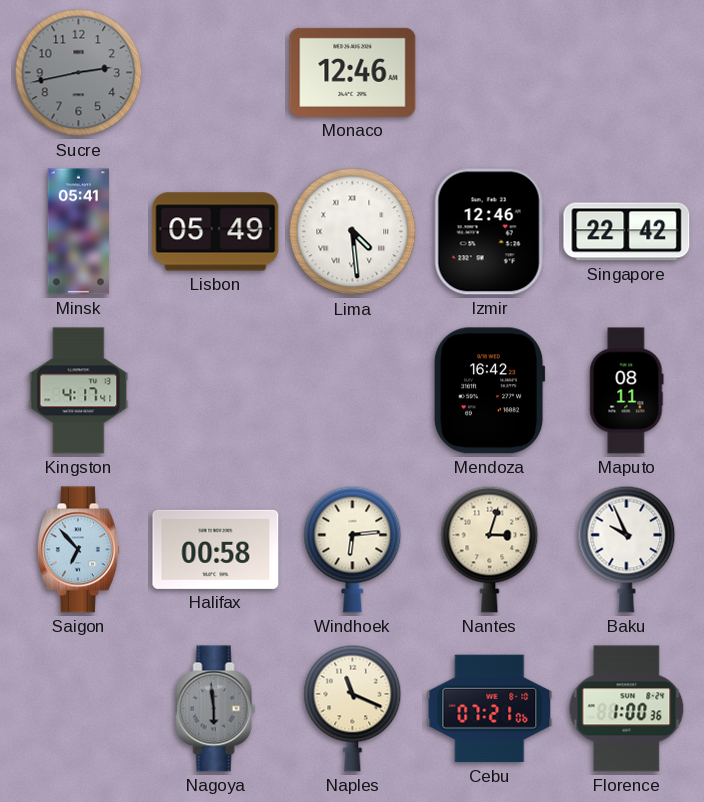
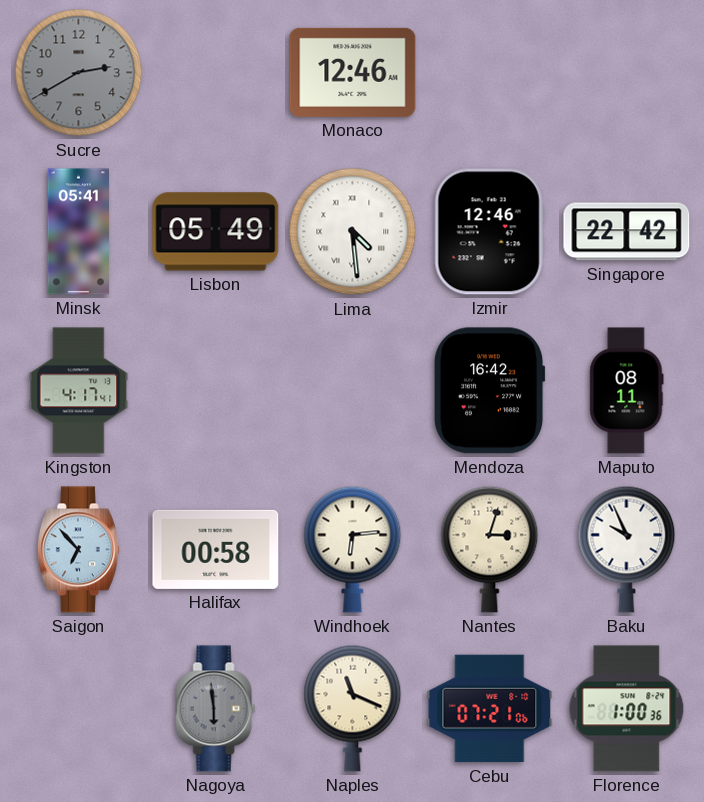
Sucre: 2:43 -> 2:40 (79, 73)
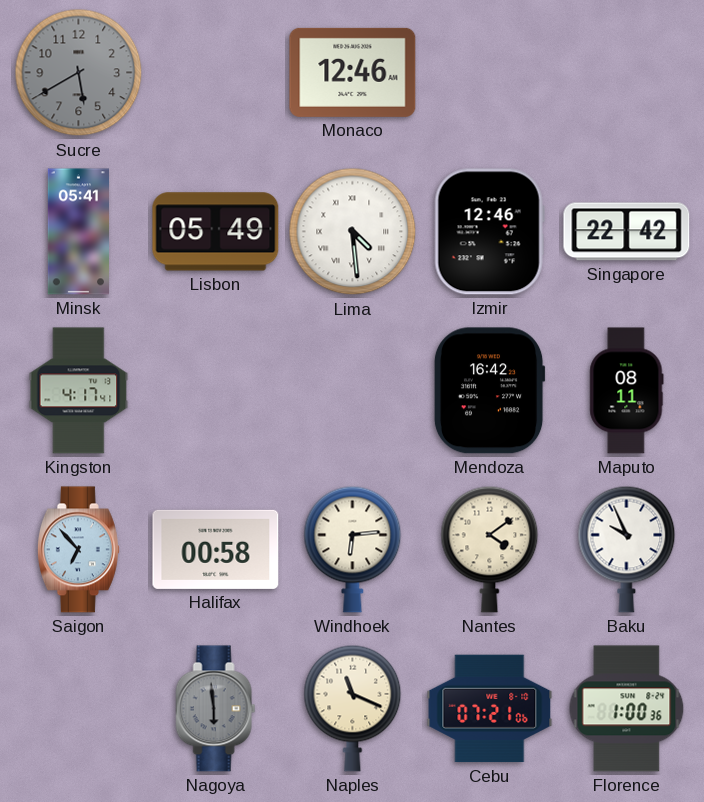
Sucre: 2:40 -> 5:40 (79, 73)
Nantes: 3:03 -> 4:09 (490, 549)
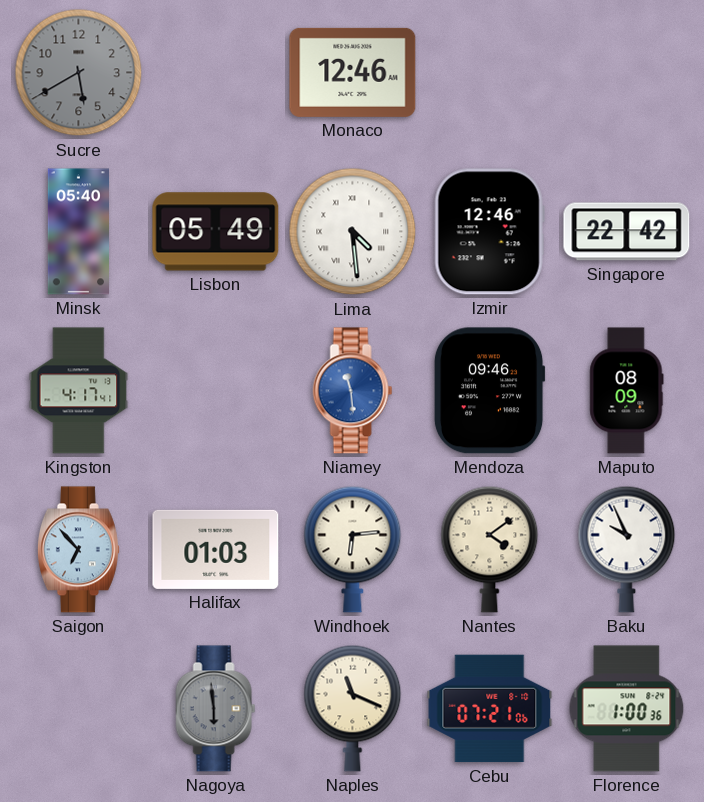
Minsk: 05:41 -> 05:40 (78, 232)
Niamey: none -> 11:29 (353, 391)
Mendoza: 16:42 -> 09:46 (489, 391)
Maputo: 08:11 -> 08:09 (627, 391)
Halifax: 00:58 -> 01:03 (216, 549)
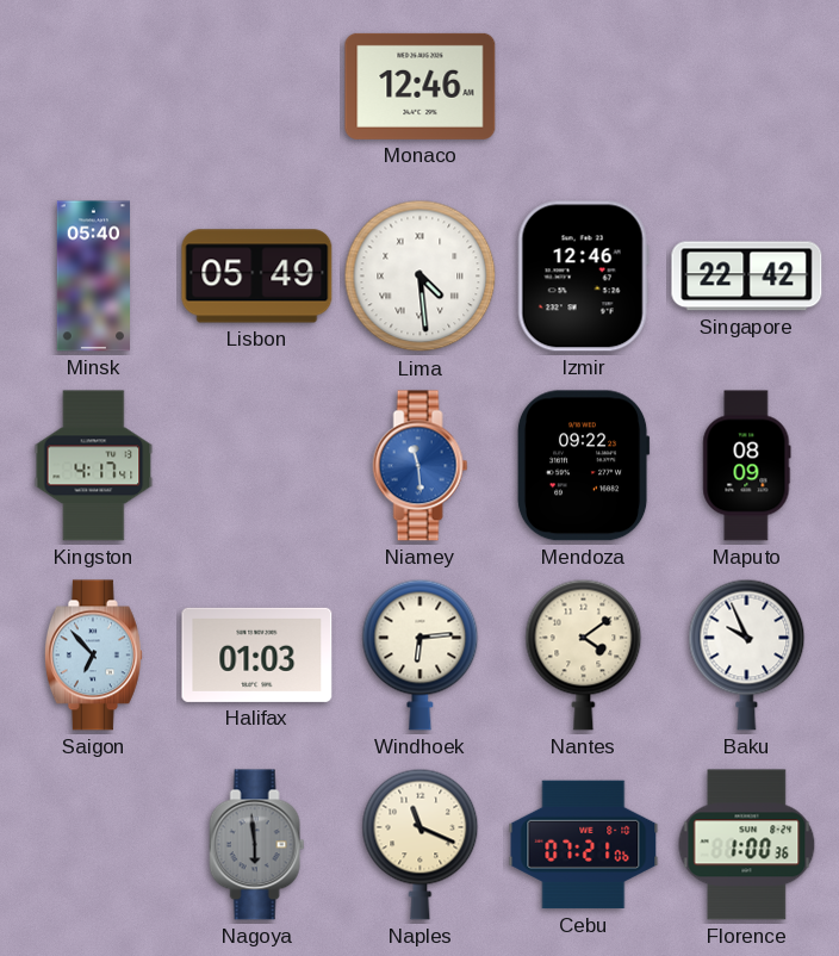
Sucre: 5:40 -> none (79, 73)
Mendoza: 09:46 -> 09:22 (583, 466)
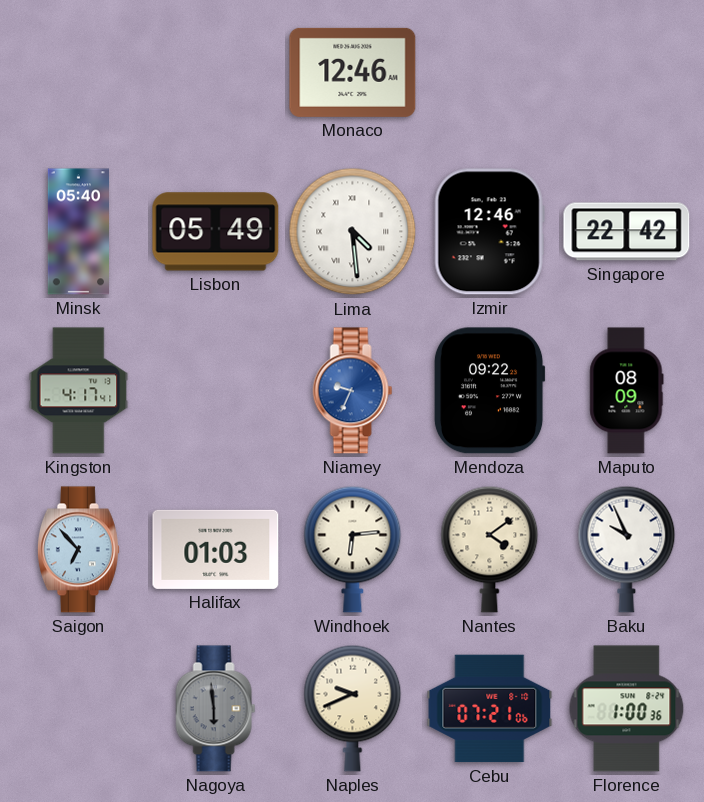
Niamey: 11:29 -> 9:34 (353, 391)
Naples: 11:19 -> 9:41 (353, 708)
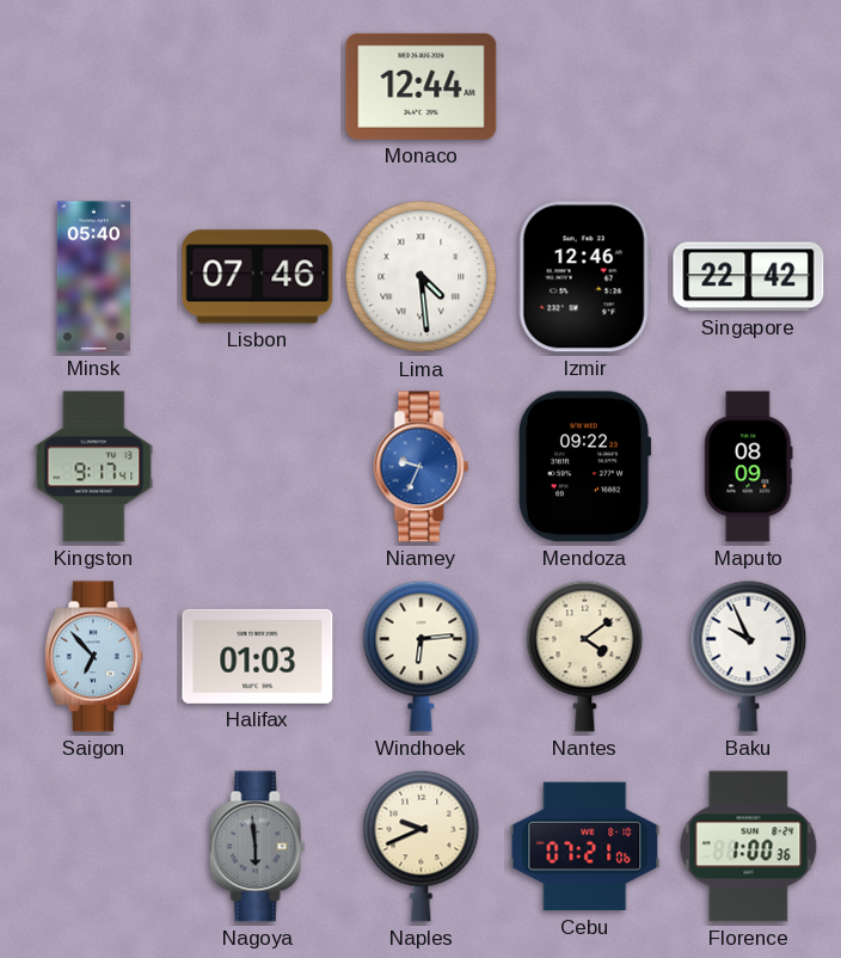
Monaco: 12:46 -> 12:44 (422, 86)
Lisbon: 05:49 -> 07:46 (258, 277)
Kingston: 4:17 -> 9:17 (94, 467)
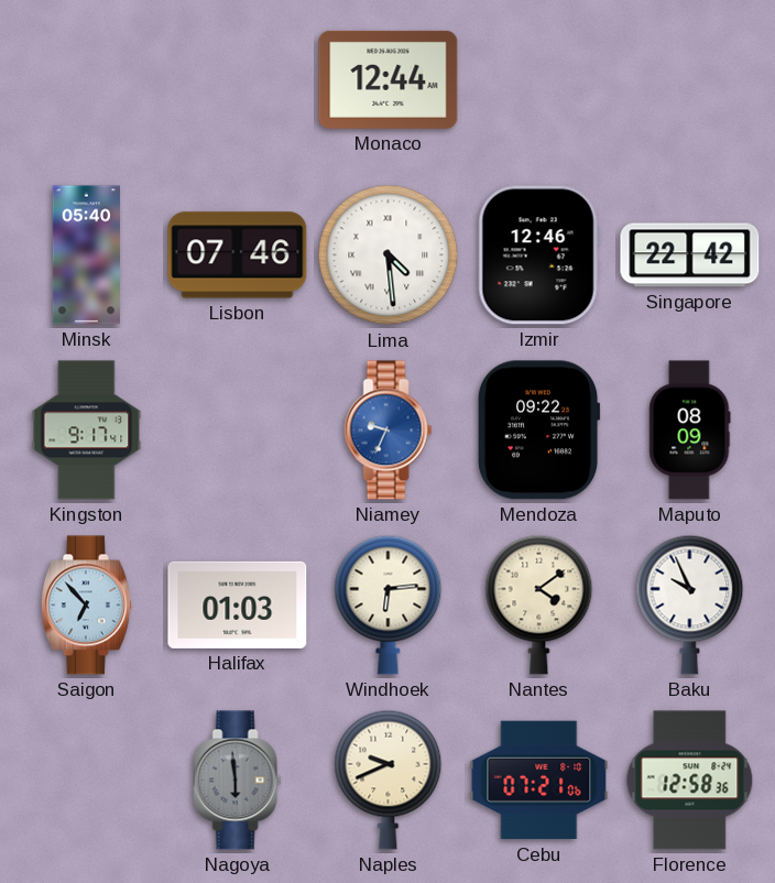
Florence: 1:00 -> 12:58 (690, 781)
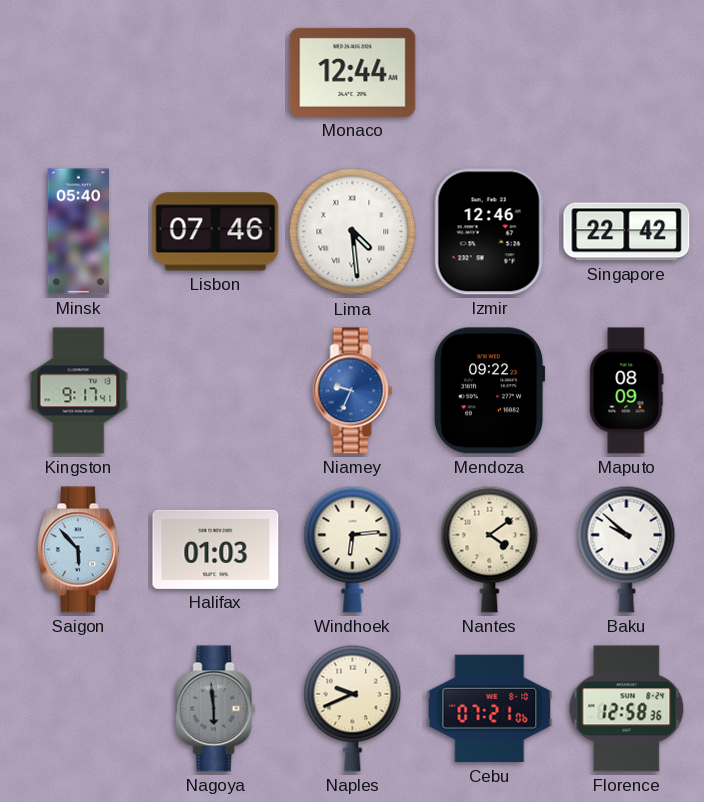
Saigon: 6:53 -> 5:53 (78, 550)
Baku: 9:56 -> 9:52 (627, 549)
